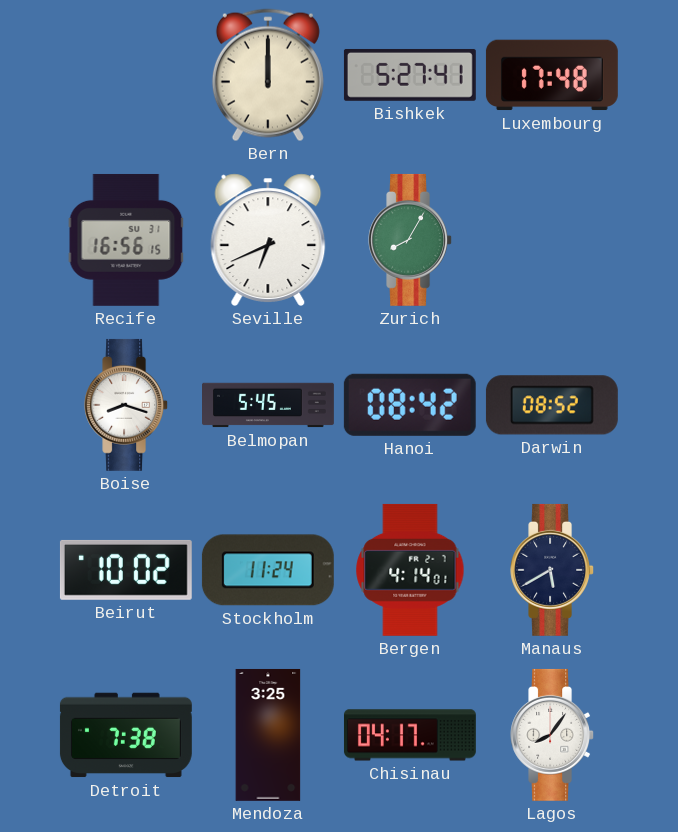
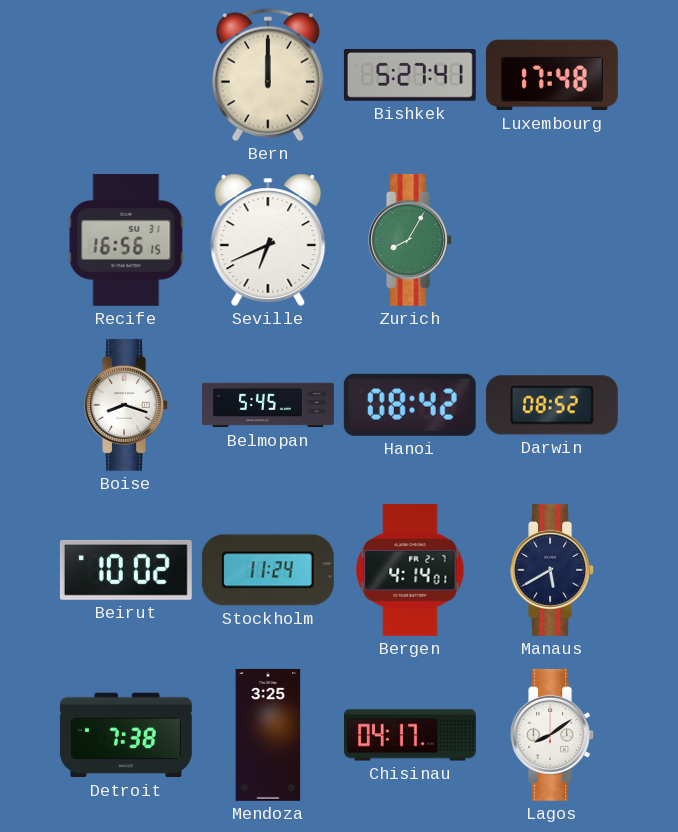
Lagos: 8:06 -> 8:09 (552, 735)
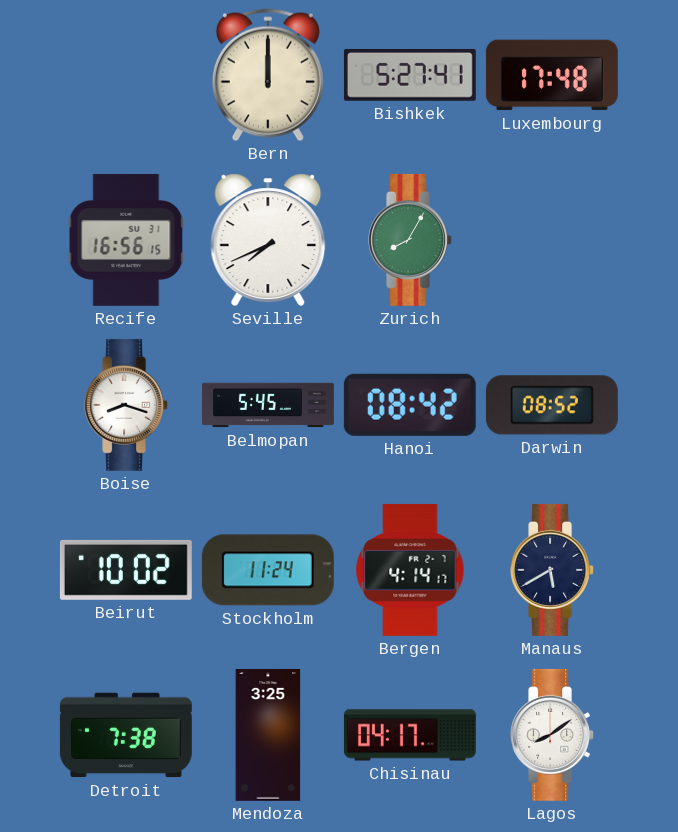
Seville: 6:41 -> 7:41 (268, 240)
Bergen: 4:14:01 -> 4:14:17 (410, 570)
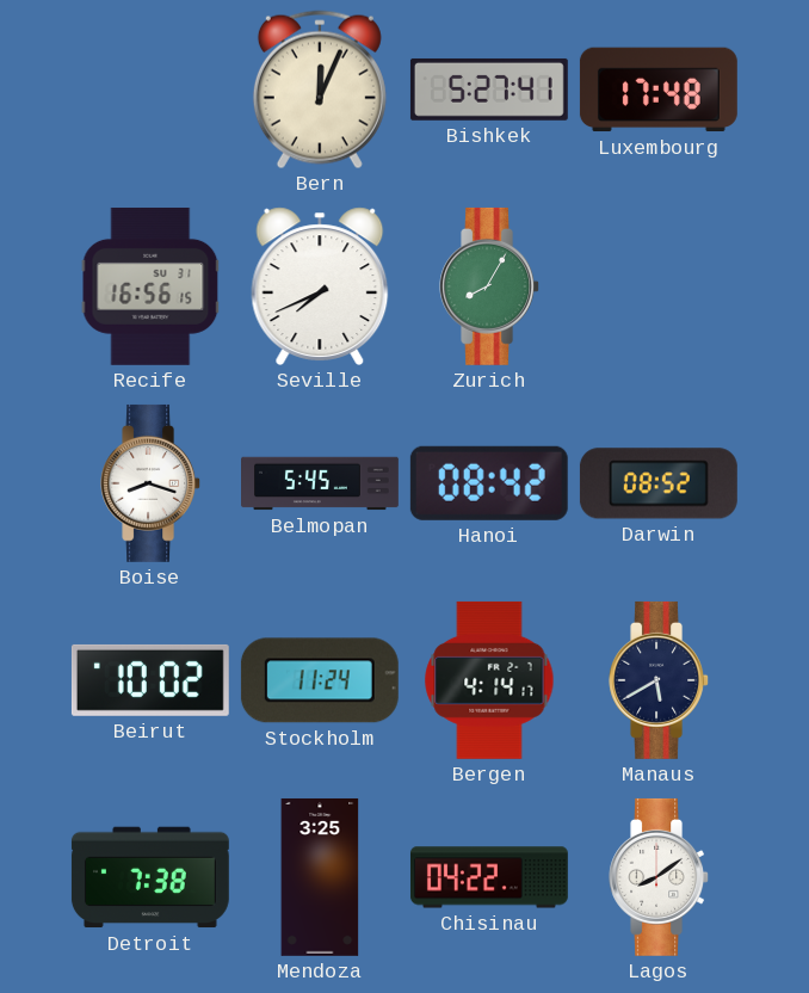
Bern: 12:00 -> 12:04 (320, 90)
Chisinau: 04:17 -> 04:22 (489, 877)
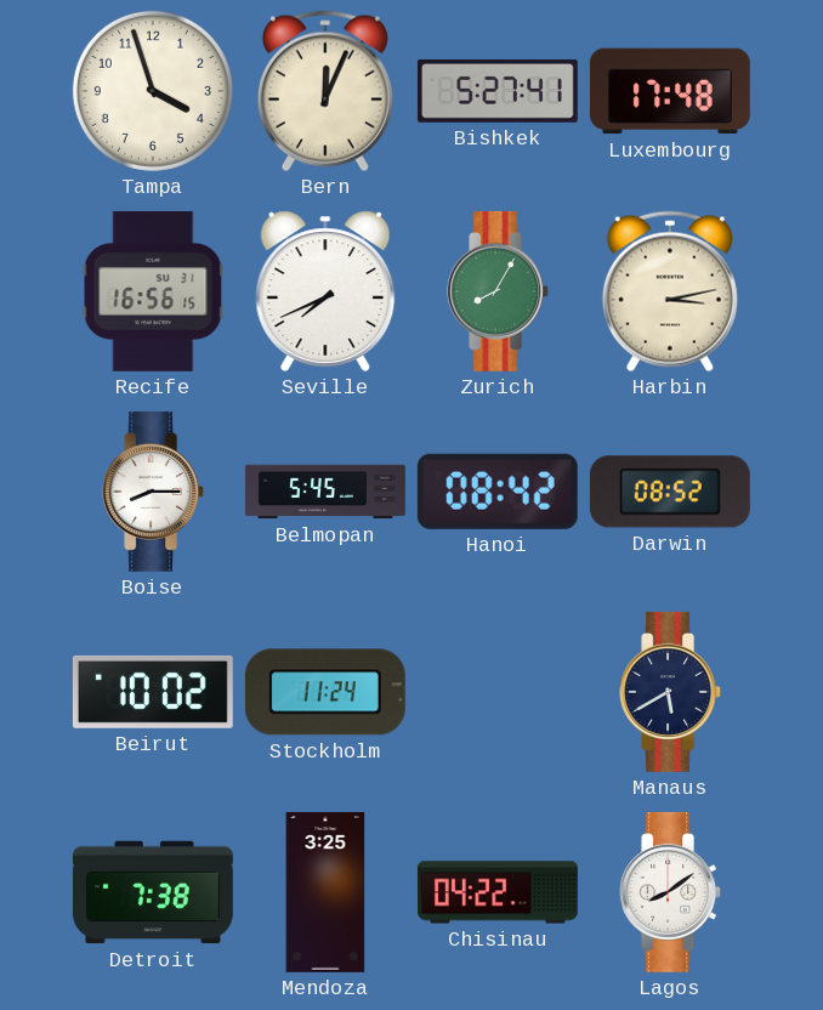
Tampa: none -> 3:57 (153, 91)
Harbin: none -> 3:13 (670, 291)
Boise: 8:18 -> 8:15 (153, 492)
Bergen: 4:14 -> none (489, 680)
